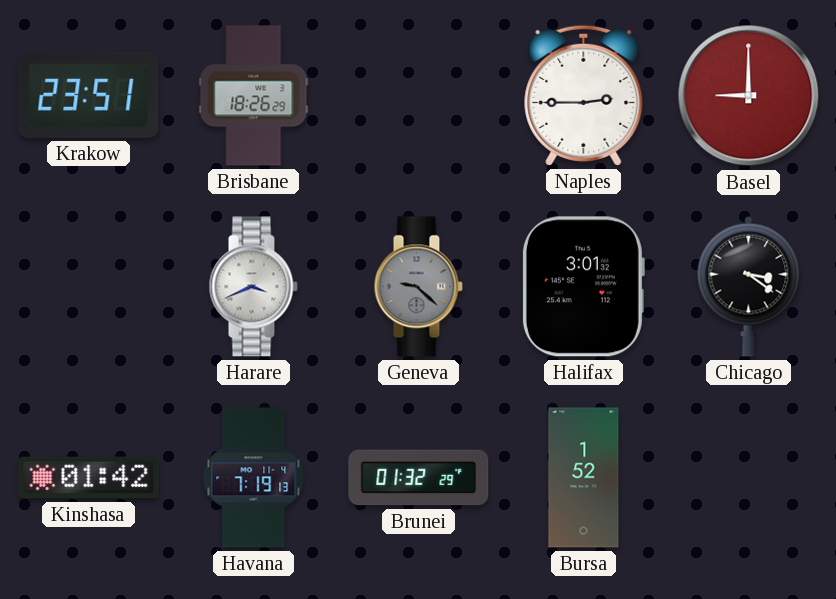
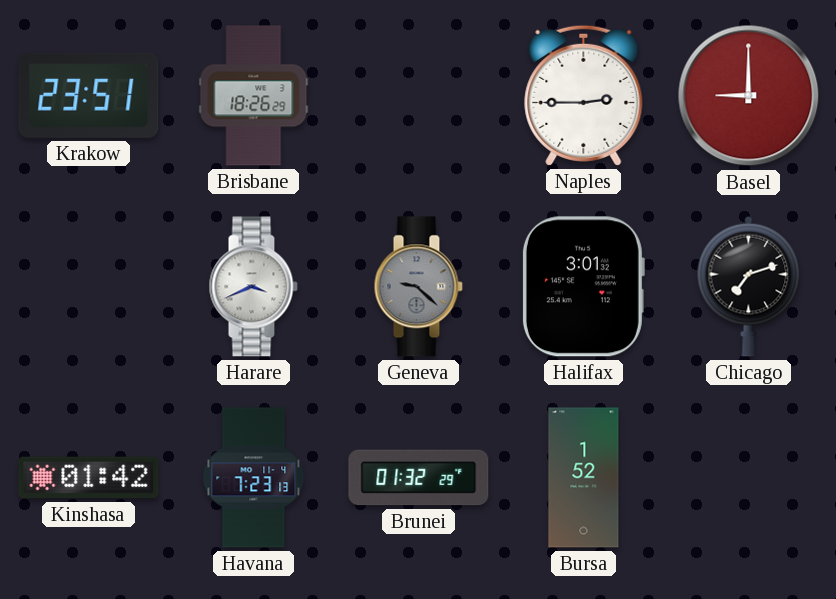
Chicago: 3:21 -> 7:12 (749, 286)
Havana: 7:19 -> 7:23 (254, 478)
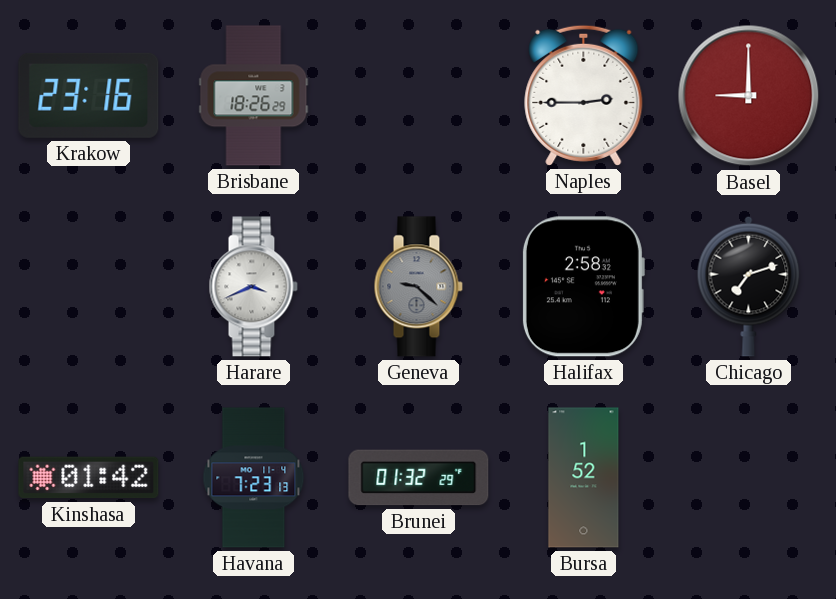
Krakow: 23:51 -> 23:16 (89, 95)
Halifax: 3:01 -> 2:58 (583, 287)
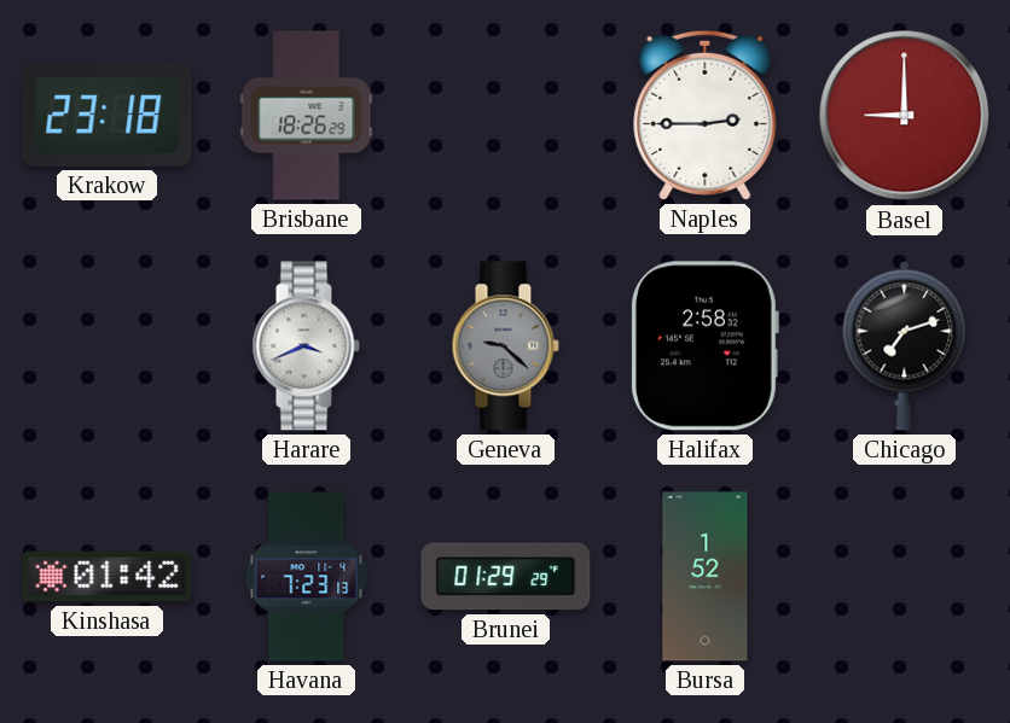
Krakow: 23:16 -> 23:18 (108, 115)
Brunei: 01:32 -> 01:29 (506, 577)
